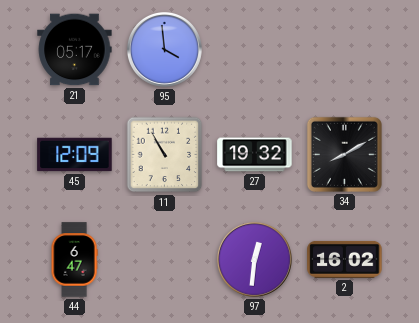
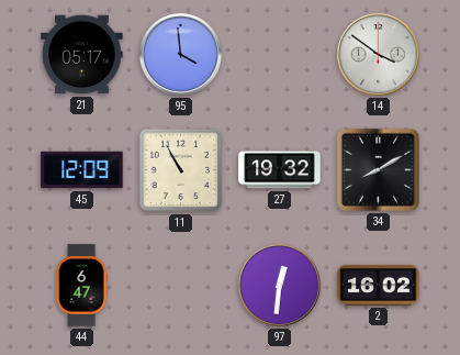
14: none -> 3:51 (378, 54)
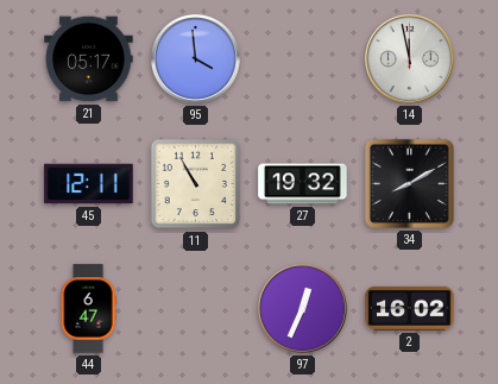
14: 3:51 -> 11:58 (409, 58)
45: 12:09 -> 12:11 (89, 184)
97: 12:31 -> 12:34 (302, 308)
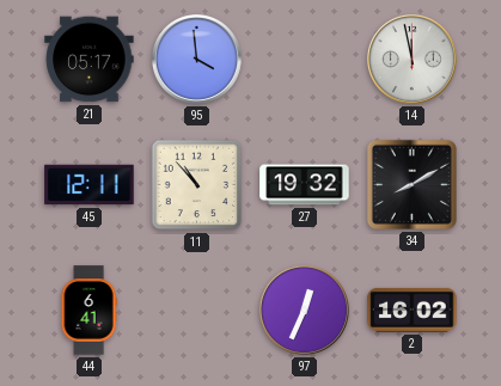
11: 10:55 -> 10:53 (197, 185)
44: 6:47 -> 6:41 (88, 311)
